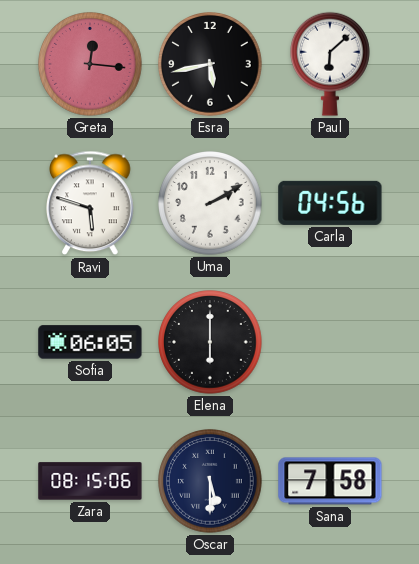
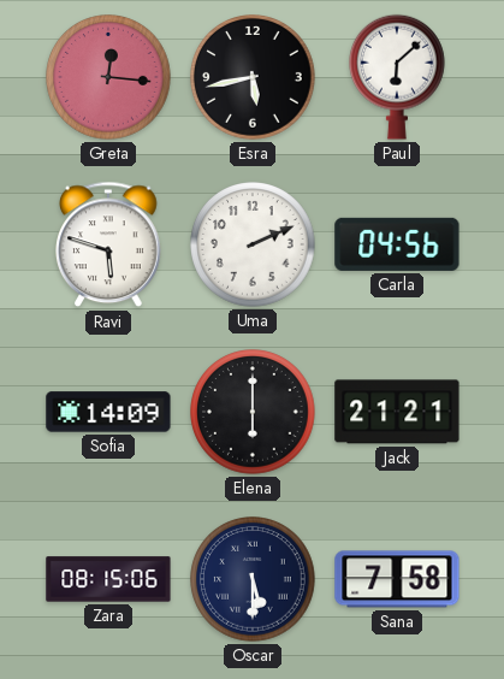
Uma: 2:10 -> 2:11 (253, 244)
Sofia: 06:05 -> 14:09 (108, 412)
Jack: none -> 21:21 (397, 412)
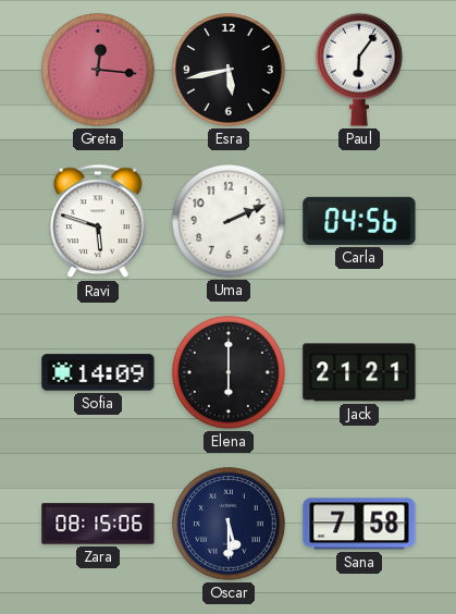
Paul: 6:08 -> 6:06 (360, 70)
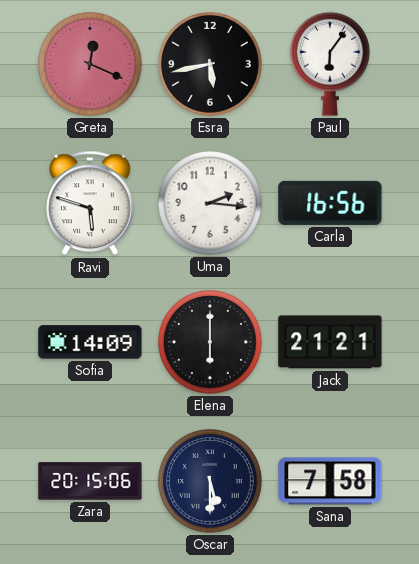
Greta: 12:16 -> 12:19 (90, 64)
Uma: 2:11 -> 2:16 (210, 203)
Carla: 04:56 -> 16:56 (330, 203)
Zara: 08:15 -> 20:15 (90, 481)
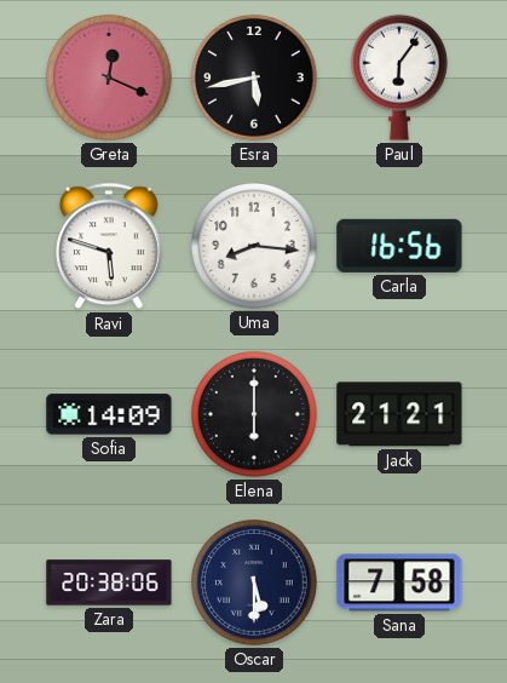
Uma: 2:16 -> 8:16 (254, 246)
Zara: 20:15 -> 20:38 (109, 582)
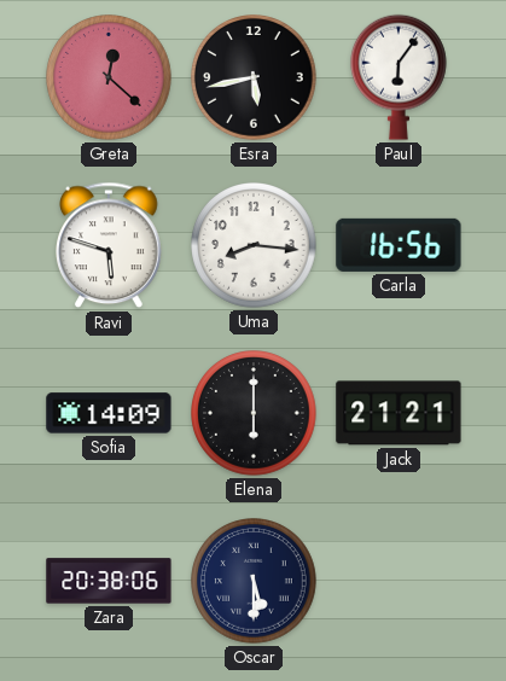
Greta: 12:19 -> 12:22 (109, 77)
Sana: 7:58 -> none (399, 582)
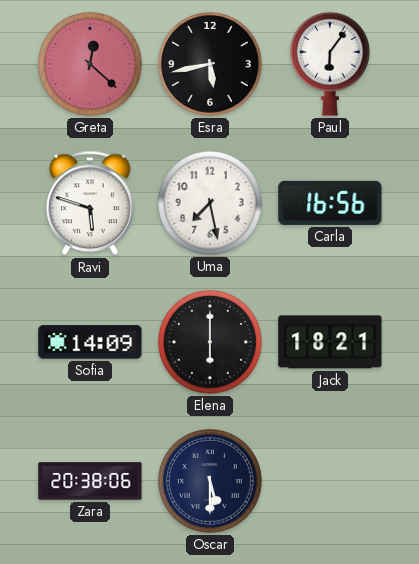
Uma: 8:16 -> 7:28 (210, 203)
Jack: 21:21 -> 18:21 (330, 342)
